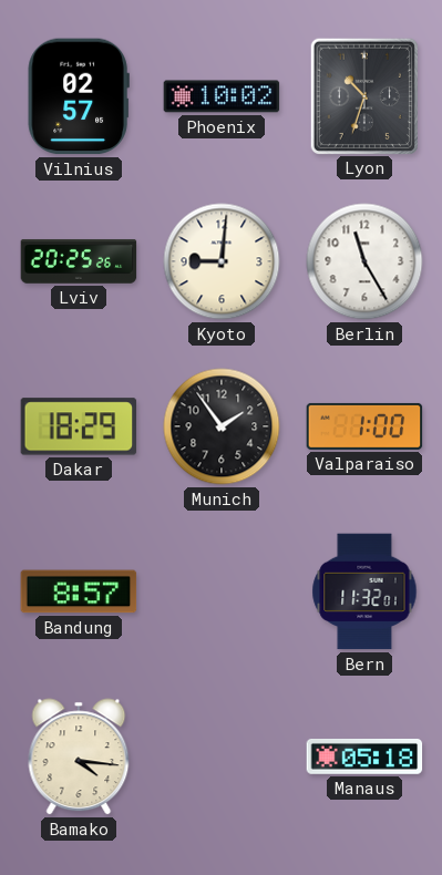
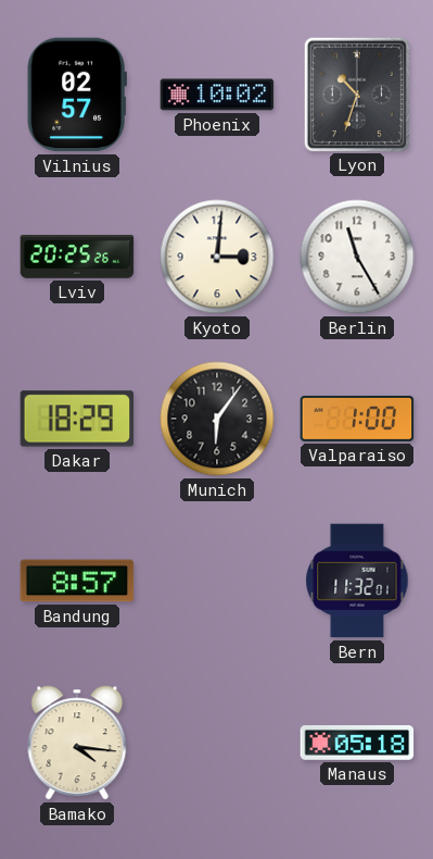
Kyoto: 9:01 -> 3:01 (217, 257)
Munich: 1:54 -> 6:06 (217, 419)
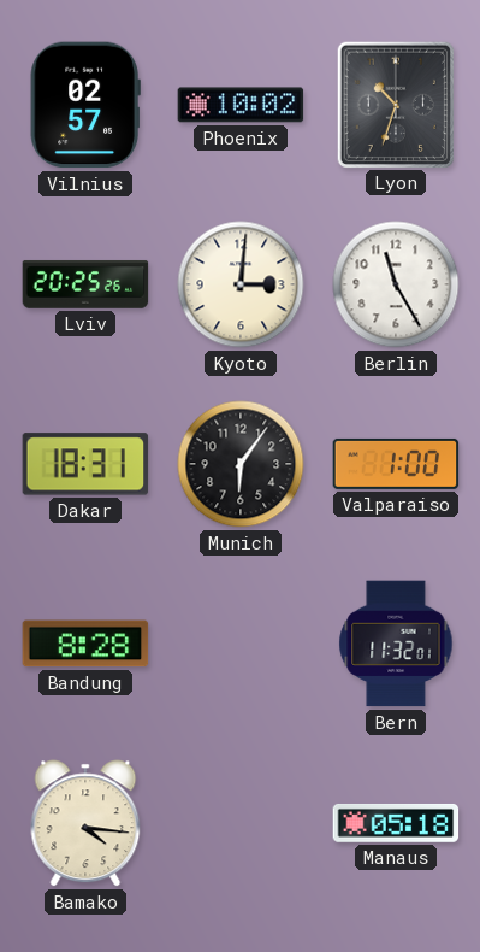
Dakar: 18:29 -> 18:31 (85, 464)
Bandung: 8:57 -> 8:28 (85, 644)
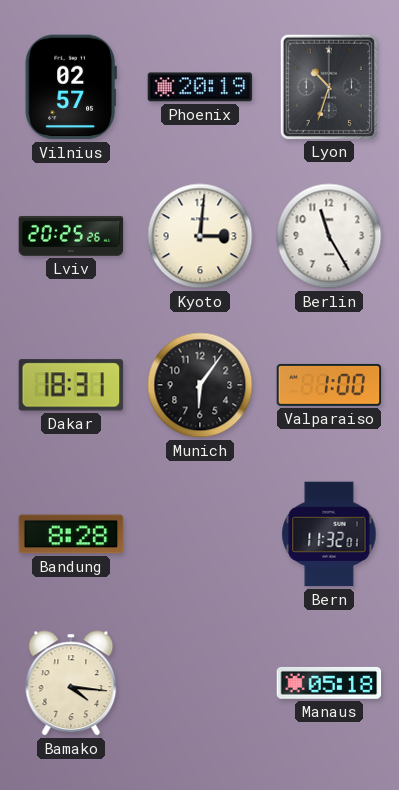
Phoenix: 10:02 -> 20:19 (200, 87)
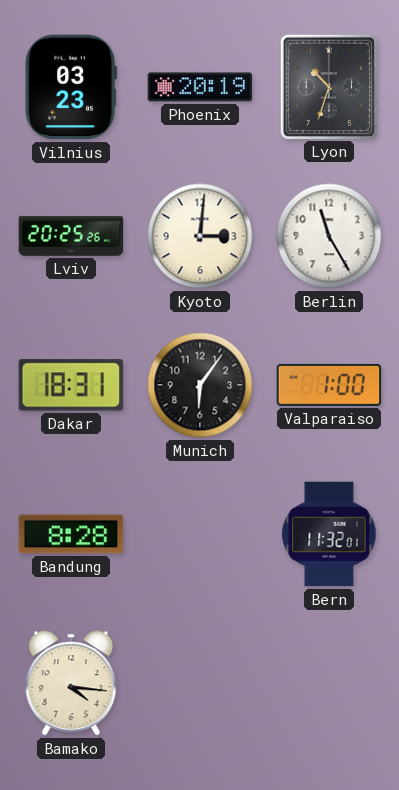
Vilnius: 02:57 -> 03:23 (71, 87)
Manaus: 05:18 -> none (329, 683)
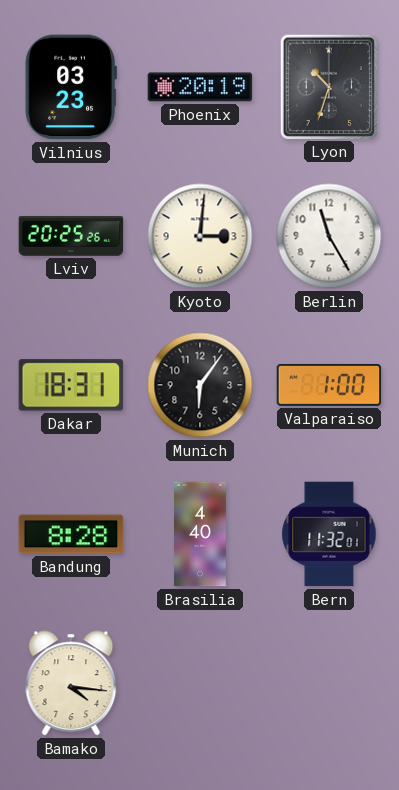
Brasilia: none -> 4:40 (201, 534)
